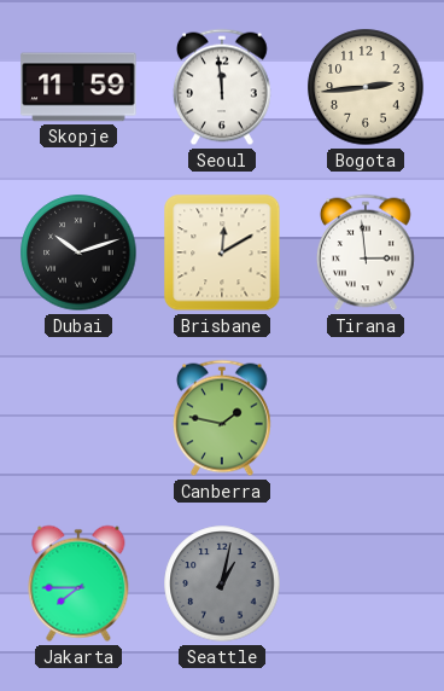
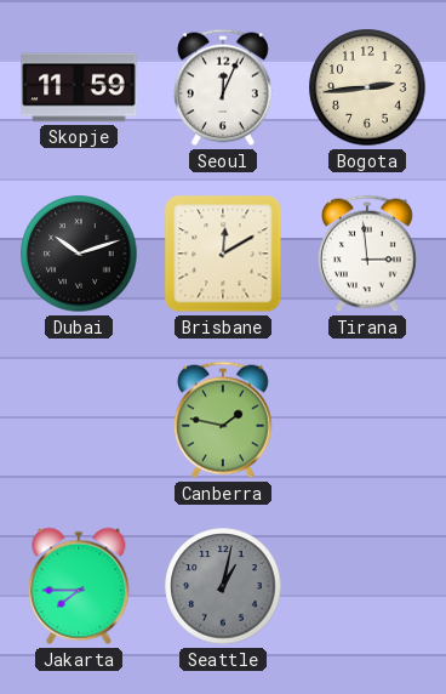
Seoul: 11:59 -> 12:04 (223, 87)
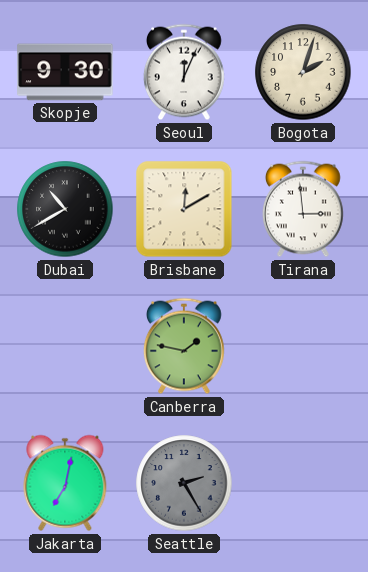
Skopje: 11:59 -> 9:30 (65, 72)
Bogota: 2:44 -> 2:03 (303, 72)
Dubai: 10:12 -> 10:40 (65, 209)
Jakarta: 7:45 -> 7:02 (65, 483)
Seattle: 1:02 -> 2:25 (184, 483)
